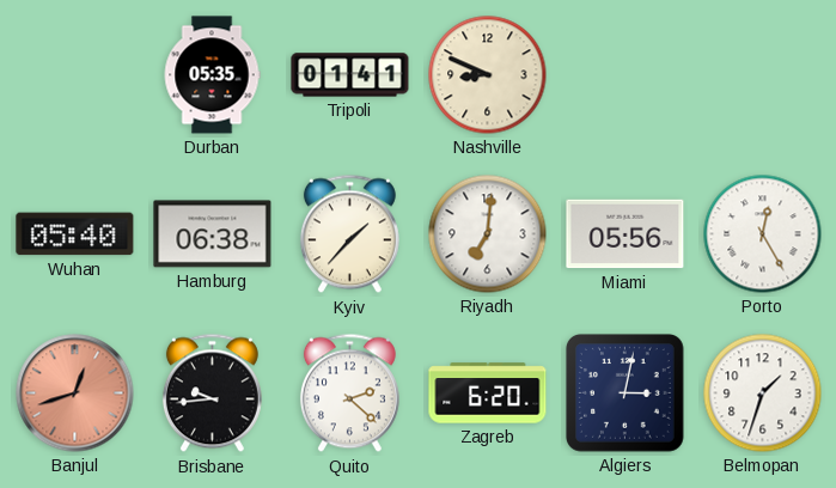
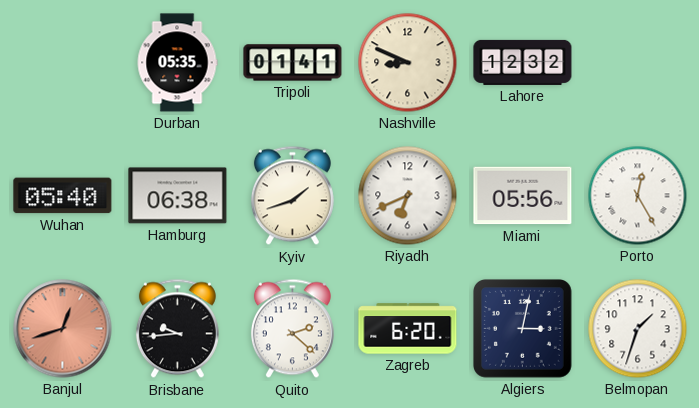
Lahore: none -> 12:32 (523, 62)
Kyiv: 1:37 -> 1:42 (292, 196)
Riyadh: 7:01 -> 6:41 (408, 196)
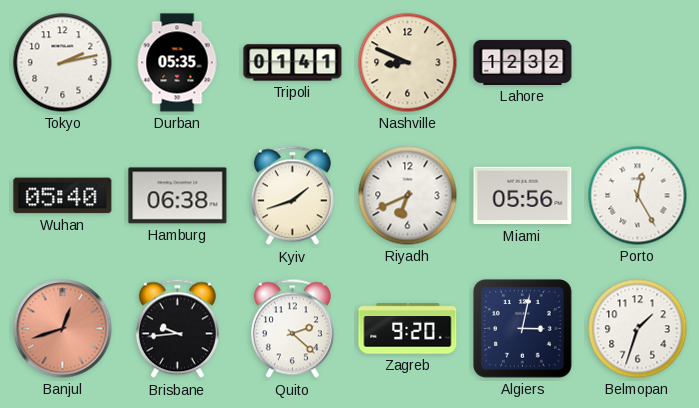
Tokyo: none -> 2:13 (63, 63)
Zagreb: 6:20 -> 9:20 (408, 329)
